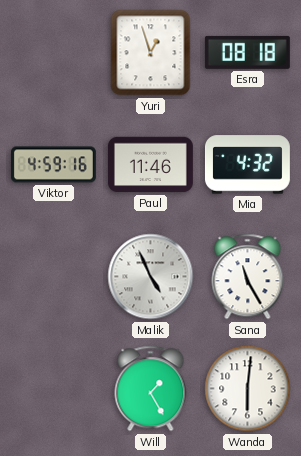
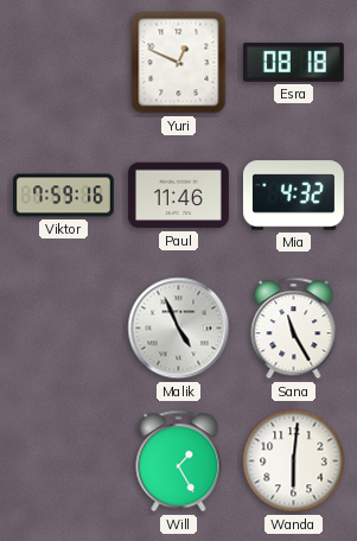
Yuri: 12:57 -> 12:49 (179, 63)
Viktor: 4:59 -> 7:59 (63, 196)
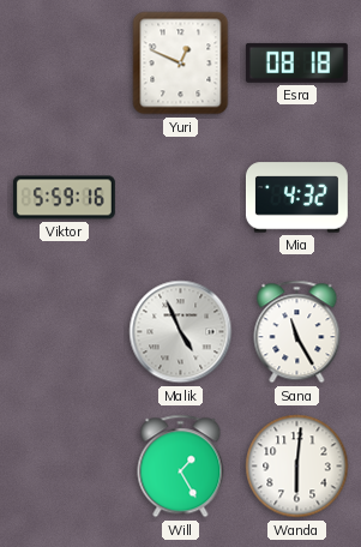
Viktor: 7:59 -> 5:59 (64, 198)
Paul: 11:46 -> none (178, 196)
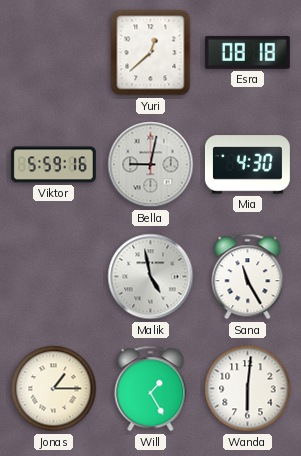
Yuri: 12:49 -> 12:38 (151, 53)
Bella: none -> 9:02 (151, 165)
Mia: 4:32 -> 4:30 (247, 165)
Malik: 4:56 -> 4:58 (151, 277)
Jonas: none -> 1:15 (54, 389)
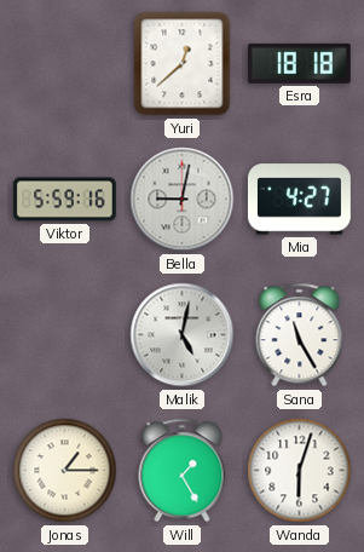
Esra: 08:18 -> 18:18 (299, 63)
Mia: 4:30 -> 4:27 (299, 200)
Malik: 4:58 -> 5:02 (183, 335)
Wanda: 6:01 -> 6:03 (300, 471)
